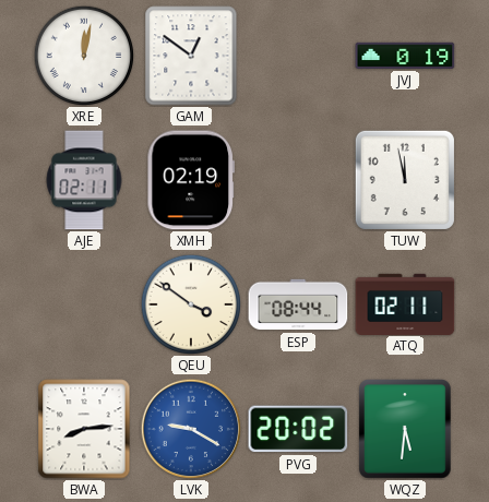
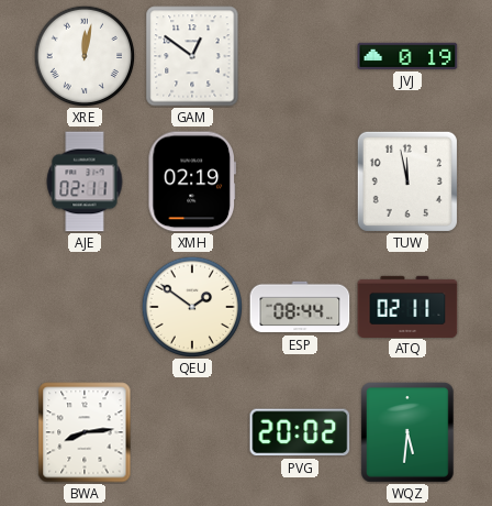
QEU: 3:51 -> 1:51 (191, 306)
LVK: 9:20 -> none (191, 429)
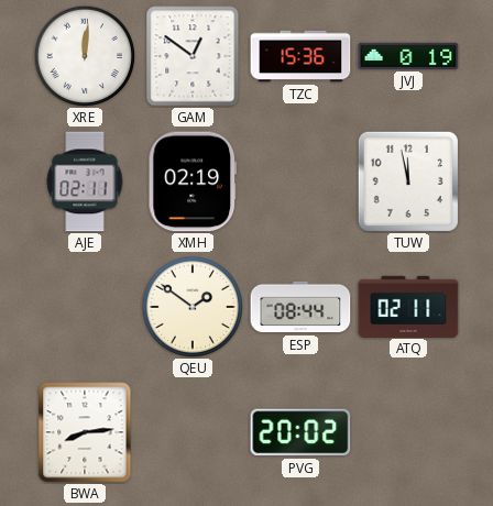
XRE: 12:02 -> 12:01 (84, 55)
TZC: none -> 15:36 (300, 56)
WQZ: 5:31 -> none (409, 432)
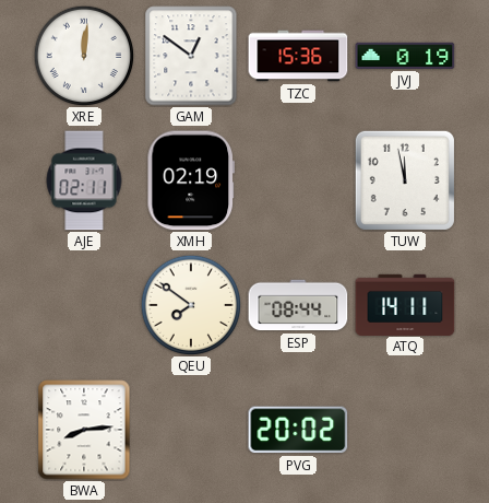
QEU: 1:51 -> 7:51 (190, 304)
ATQ: 02:11 -> 14:11 (405, 304)
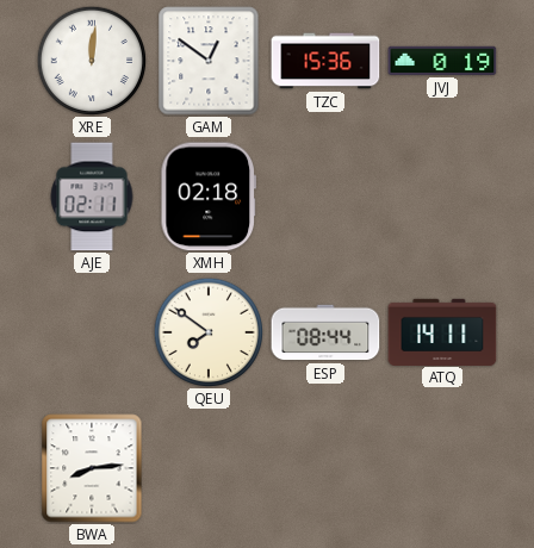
XMH: 02:19 -> 02:18 (207, 197)
TUW: 11:58 -> none (405, 180)
PVG: 20:02 -> none (298, 430)
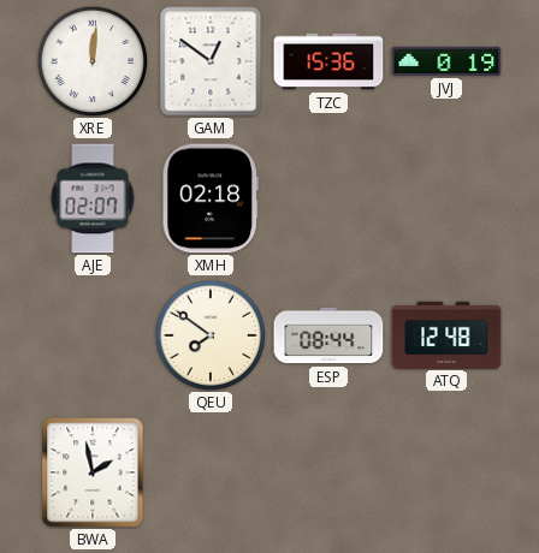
AJE: 02:11 -> 02:07 (93, 198)
ATQ: 14:11 -> 12:48 (446, 334)
BWA: 8:14 -> 1:58 (93, 472)
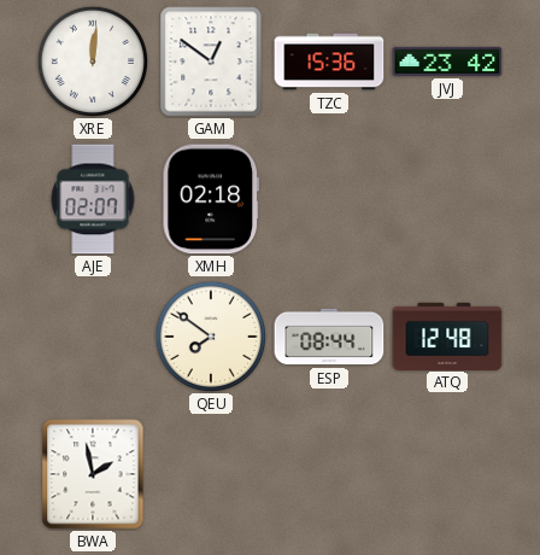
JVJ: 0:19 -> 23:42 (447, 62)
